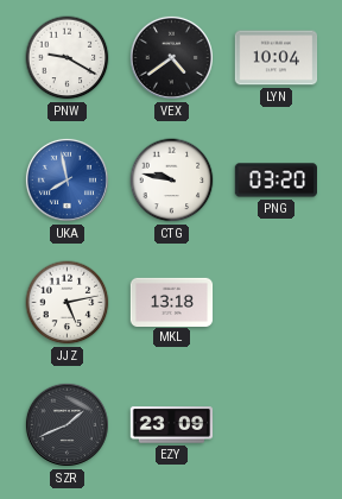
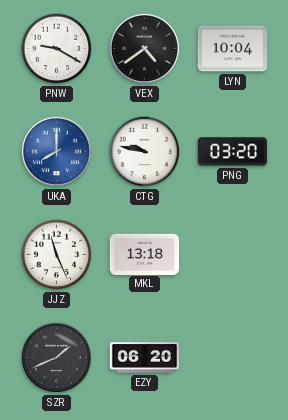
UKA: 7:58 -> 8:00 (56, 151)
JJZ: 5:13 -> 11:26 (57, 255)
EZY: 23:09 -> 06:20 (145, 358)
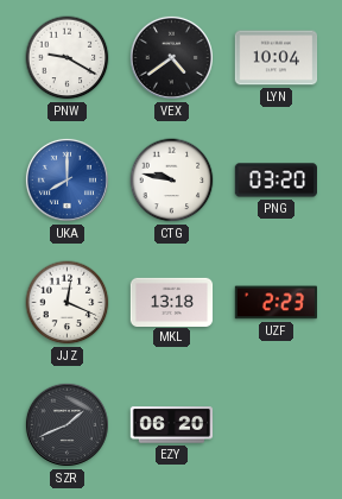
JJZ: 11:26 -> 12:19 (68, 303)
UZF: none -> 2:23 (275, 303)
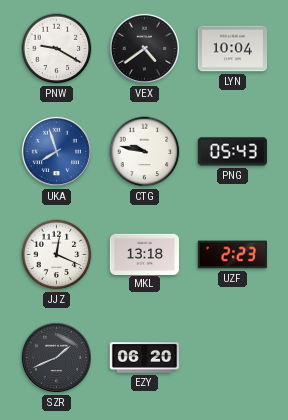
UKA: 8:00 -> 7:57 (56, 151)
PNG: 03:20 -> 05:43 (233, 152)
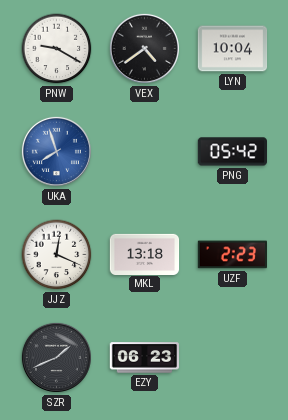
CTG: 9:47 -> none (145, 152)
PNG: 05:43 -> 05:42 (233, 152)
EZY: 06:20 -> 06:23 (145, 358)
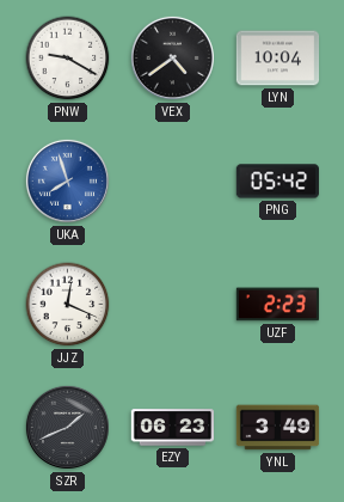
MKL: 13:18 -> none (145, 254)
YNL: none -> 3:49 (278, 428)
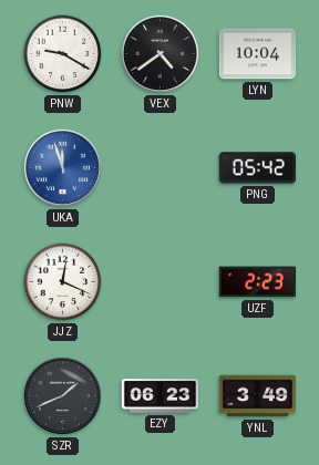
UKA: 7:57 -> 11:57 (62, 167)
